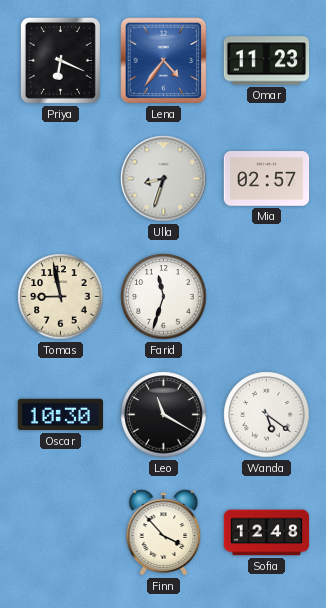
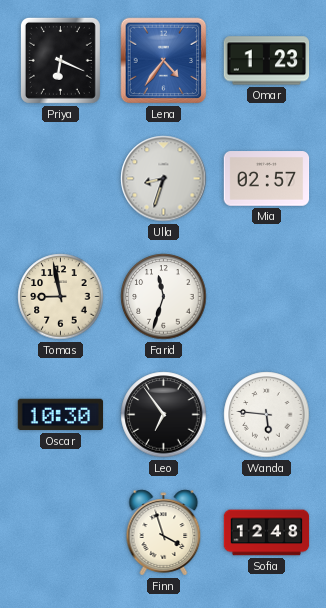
Omar: 11:23 -> 1:23 (267, 61)
Leo: 11:20 -> 6:54 (164, 415)
Wanda: 5:21 -> 5:46 (267, 415)
Finn: 3:53 -> 3:57 (164, 533)
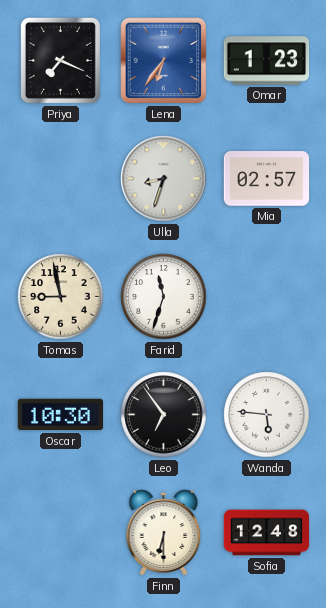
Priya: 6:19 -> 7:19 (60, 60)
Lena: 4:36 -> 6:36 (164, 61)
Finn: 3:57 -> 6:30 (164, 533)
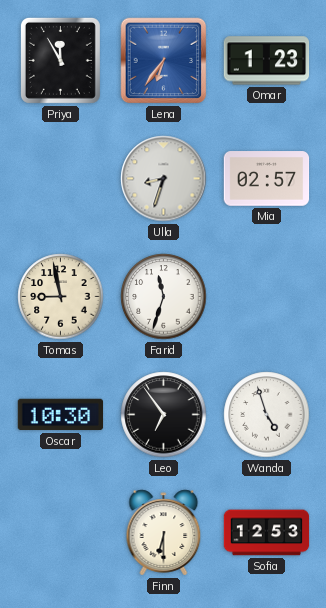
Priya: 7:19 -> 11:55 (60, 60)
Wanda: 5:46 -> 4:57 (267, 415)
Sofia: 12:48 -> 12:53 (267, 533)
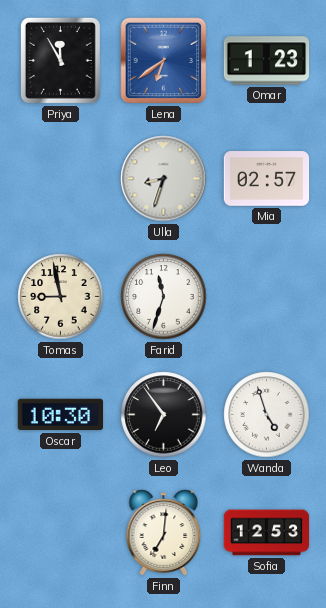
Lena: 6:36 -> 6:39 (164, 61)
Finn: 6:30 -> 7:01 (164, 533)
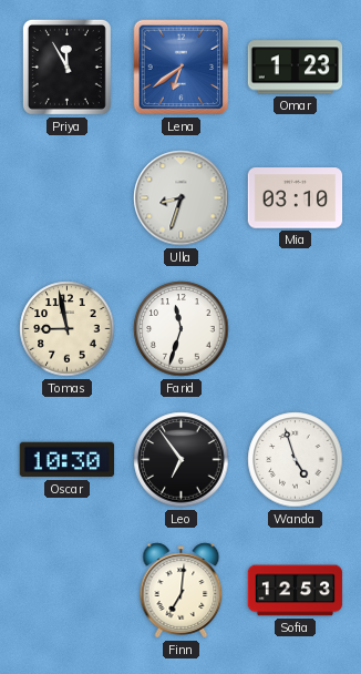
Mia: 02:57 -> 03:10 (296, 198)
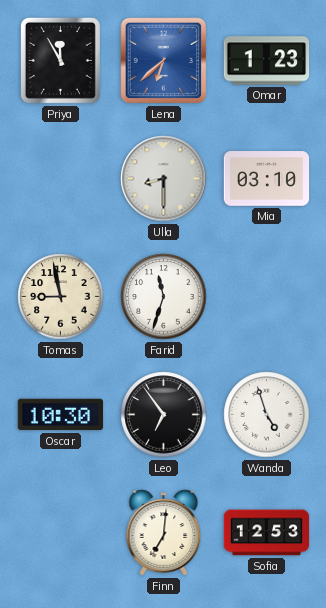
Lena: 6:39 -> 6:38 (164, 61)
Ulla: 8:33 -> 8:30 (164, 179)
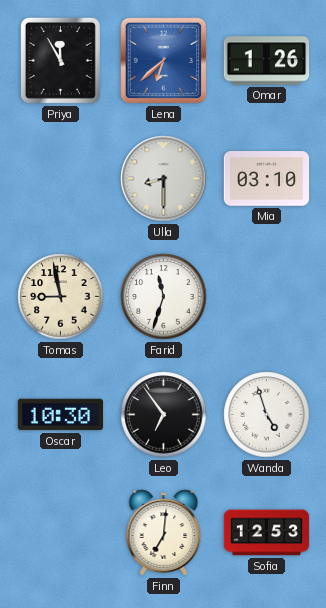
Omar: 1:23 -> 1:26 (267, 61)
